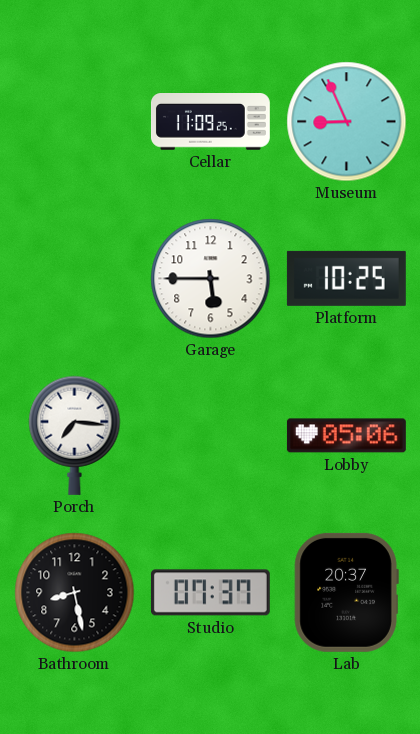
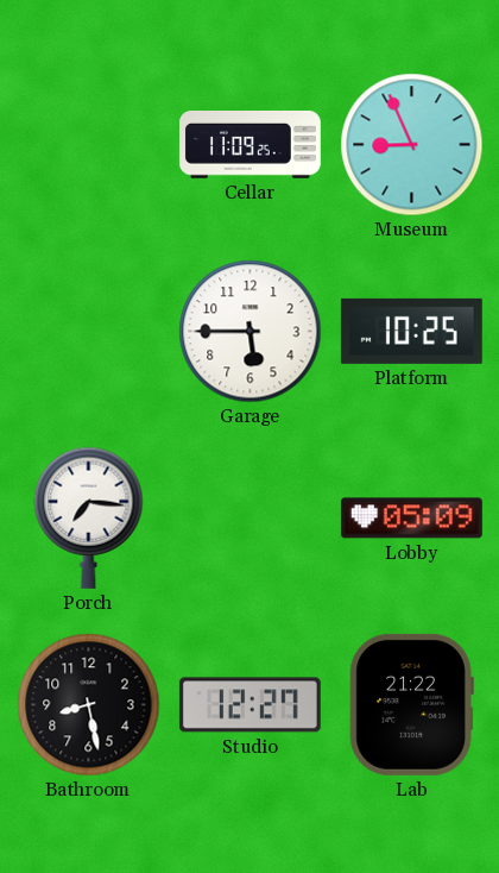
Lobby: 05:06 -> 05:09 (411, 519)
Studio: 07:37 -> 12:27 (249, 705)
Lab: 20:37 -> 21:22 (411, 704)
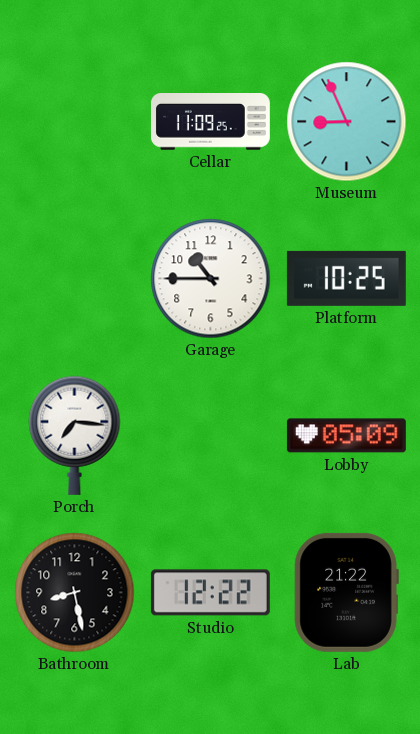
Garage: 5:45 -> 10:45 (211, 279)
Studio: 12:27 -> 12:22 (210, 593)
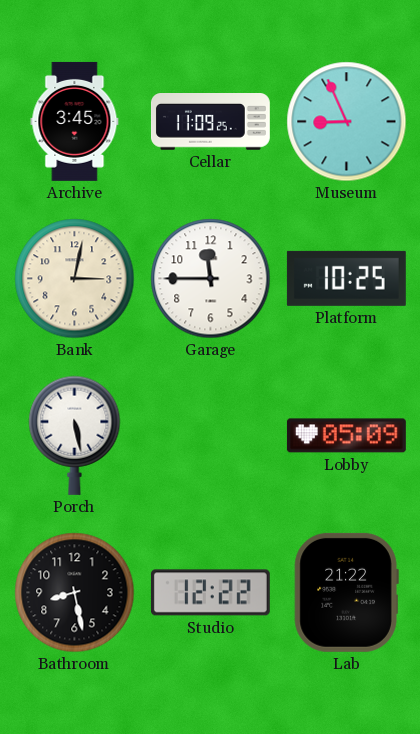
Archive: none -> 3:45 (75, 121)
Bank: none -> 3:02 (75, 279)
Garage: 10:45 -> 11:45 (211, 279)
Porch: 7:16 -> 5:28 (75, 435)
